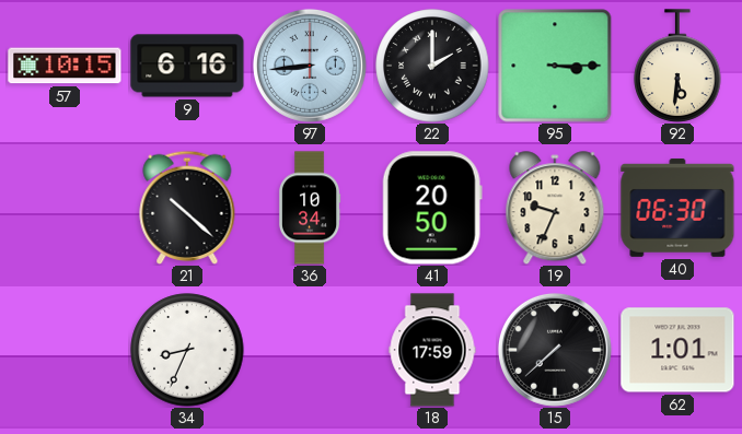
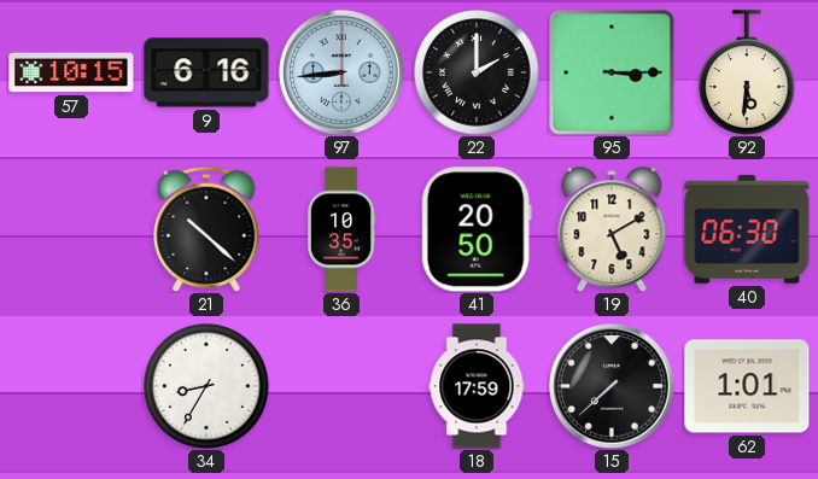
36: 10:34 -> 10:35 (341, 229)
19: 9:34 -> 5:10 (612, 229)
34: 8:34 -> 8:35 (206, 386)
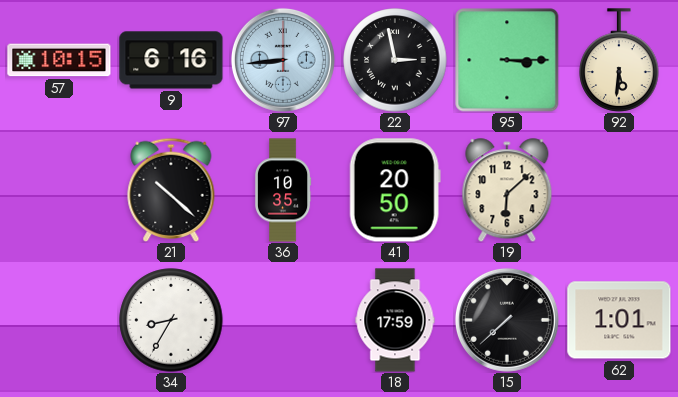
22: 2:00 -> 2:58 (395, 60)
19: 5:10 -> 6:08 (507, 190)
40: 06:30 -> none (747, 229)
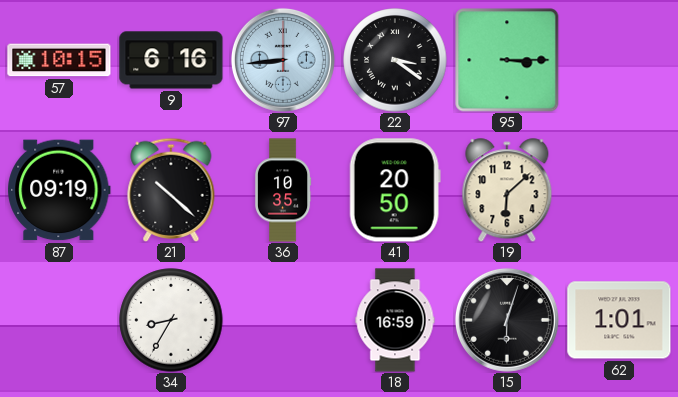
22: 2:58 -> 3:21 (395, 60)
92: 5:31 -> none (619, 60)
87: none -> 09:19 (59, 190)
18: 17:59 -> 16:59 (395, 320)
15: 7:38 -> 6:03 (507, 320)
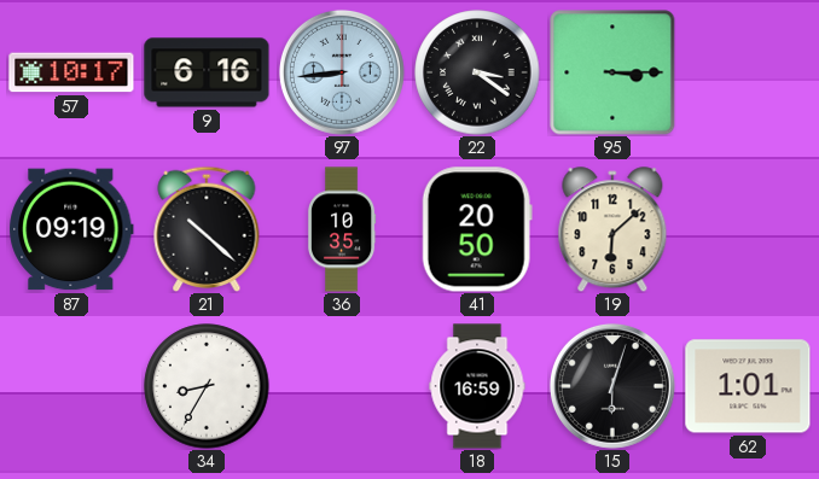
57: 10:15 -> 10:17 (71, 72)
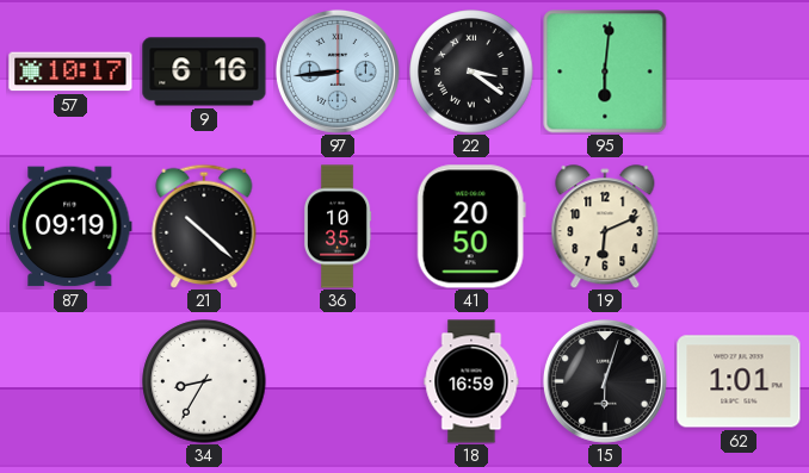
95: 3:15 -> 6:01 (605, 71)
19: 6:08 -> 6:11 (605, 226)
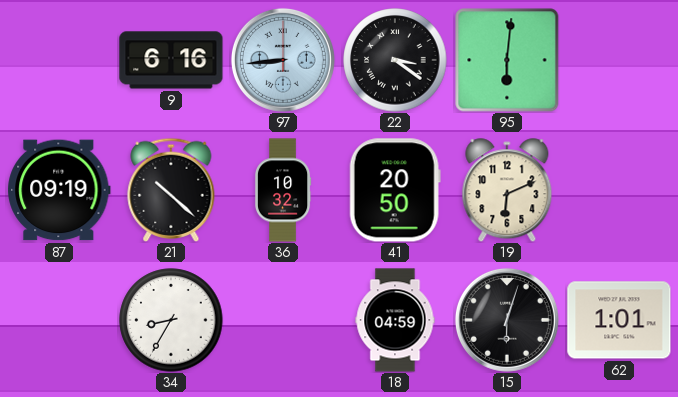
57: 10:17 -> none (70, 71)
36: 10:35 -> 10:32 (283, 190)
18: 16:59 -> 04:59 (395, 320)
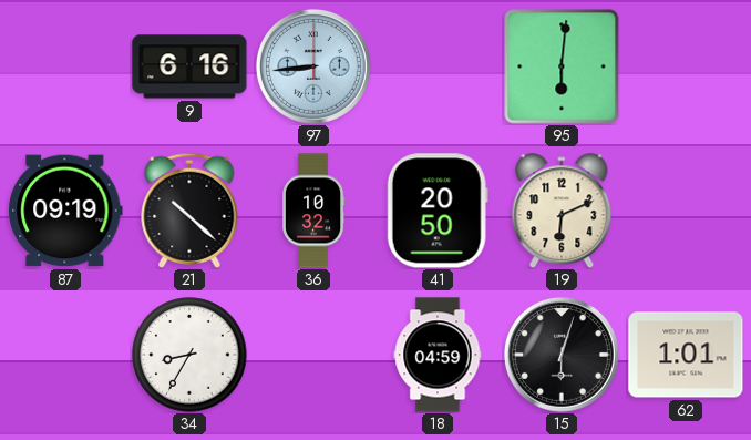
22: 3:21 -> none (395, 60)
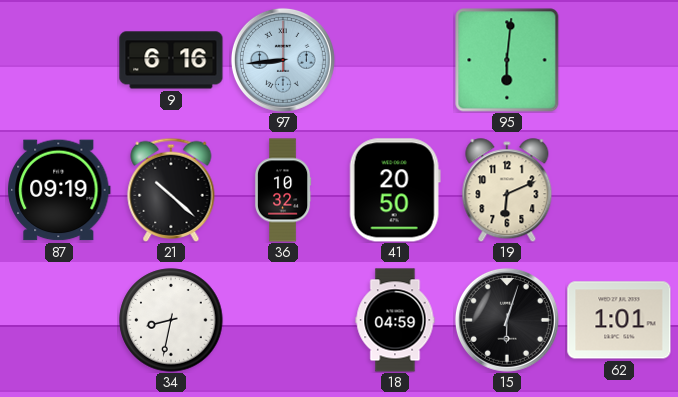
34: 8:35 -> 8:32 (171, 320)
